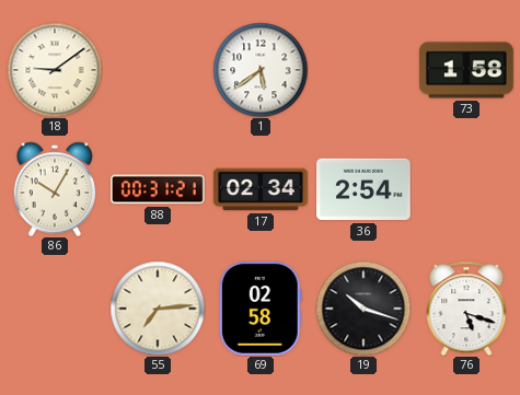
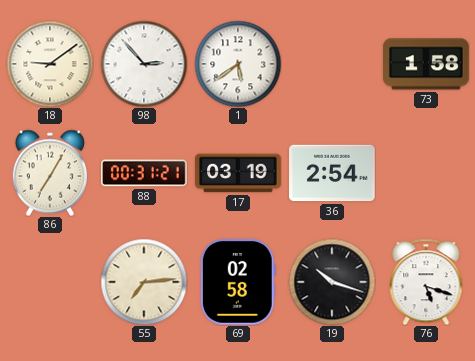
98: none -> 2:53 (144, 64)
86: 10:05 -> 7:05 (49, 173)
17: 02:34 -> 03:19 (238, 173)
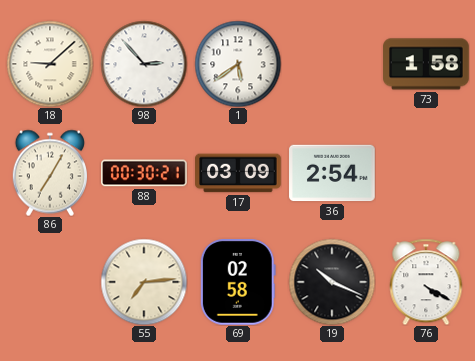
18: 9:09 -> 9:08 (50, 64)
88: 00:31 -> 00:30 (145, 173)
17: 03:19 -> 03:09 (238, 173)
19: 10:18 -> 10:19 (332, 282)
76: 5:18 -> 4:20 (426, 282)
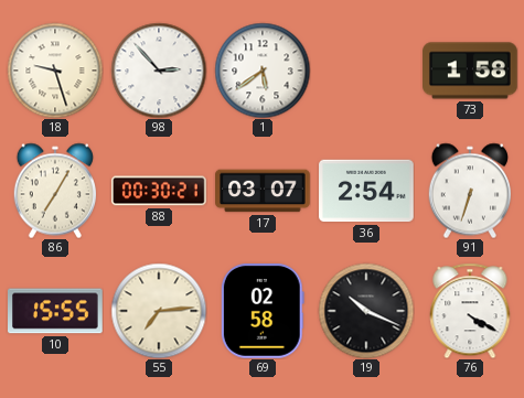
18: 9:08 -> 9:27 (55, 71)
17: 03:09 -> 03:07 (263, 191)
91: none -> 6:33 (469, 191)
10: none -> 15:55 (56, 311)
